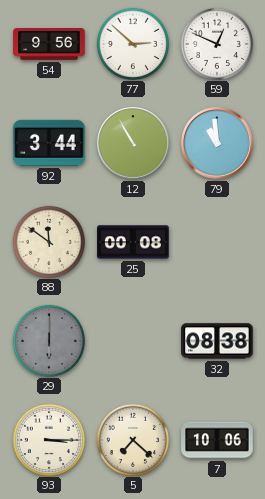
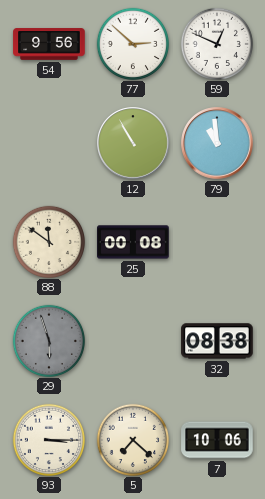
92: 3:44 -> none (49, 143)
29: 6:00 -> 5:57 (48, 340)
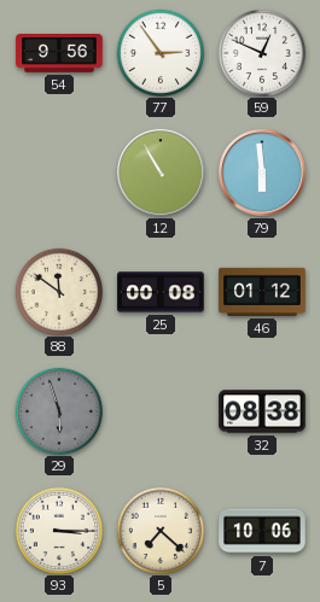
77: 2:52 -> 2:54 (159, 52)
79: 10:59 -> 5:59 (262, 173)
46: none -> 01:12 (262, 292)
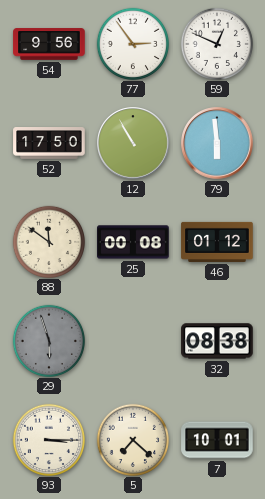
52: none -> 17:50 (49, 143)
7: 10:06 -> 10:01 (217, 440)
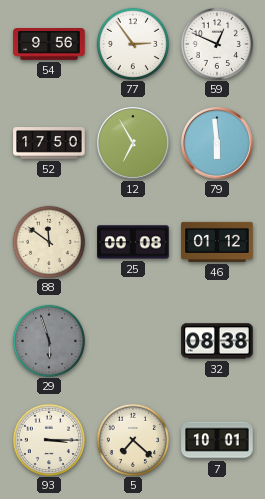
12: 10:55 -> 6:55 (133, 143)
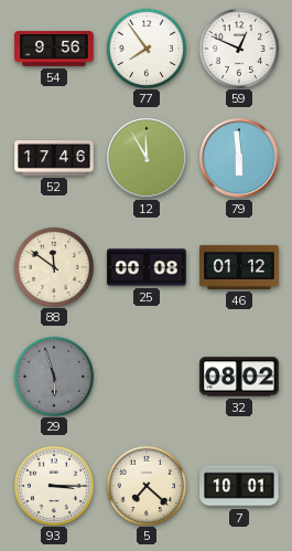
77: 2:54 -> 7:54 (145, 47)
52: 17:50 -> 17:46 (54, 158)
12: 6:55 -> 11:55 (147, 158)
32: 08:38 -> 08:02 (239, 377)
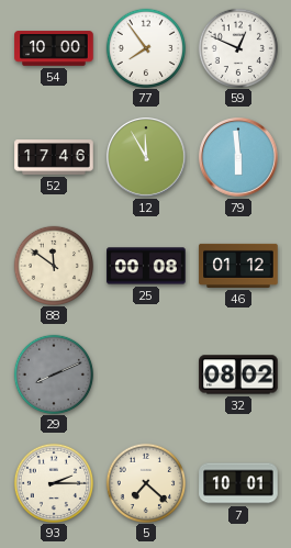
54: 9:56 -> 10:00 (54, 48)
29: 5:57 -> 8:11 (53, 373)
93: 3:15 -> 2:15 (53, 482)
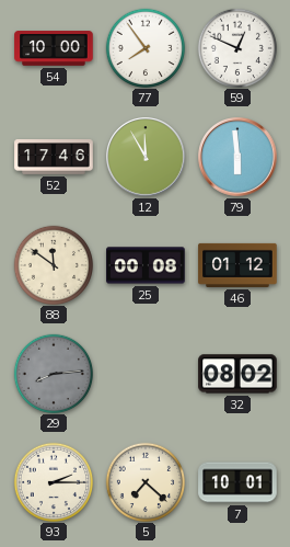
29: 8:11 -> 8:14 (53, 373)
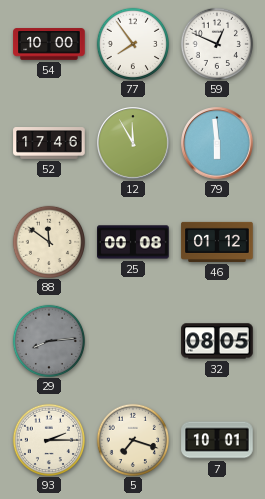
32: 08:02 -> 08:05 (217, 341)
5: 7:22 -> 7:18 (132, 439)
